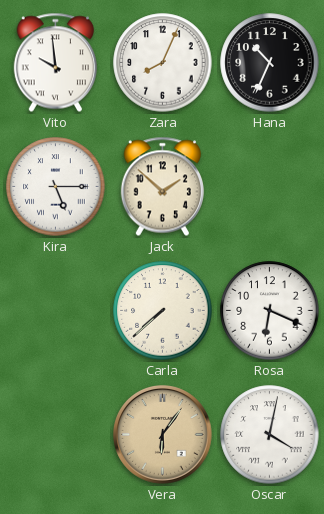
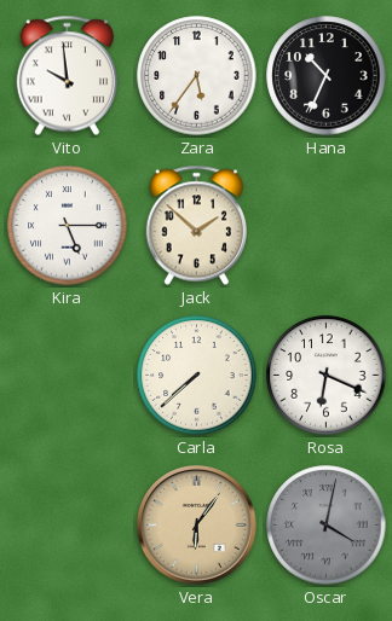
Zara: 8:04 -> 5:36 (197, 76)
Oscar dial: white -> grey (327, 526)
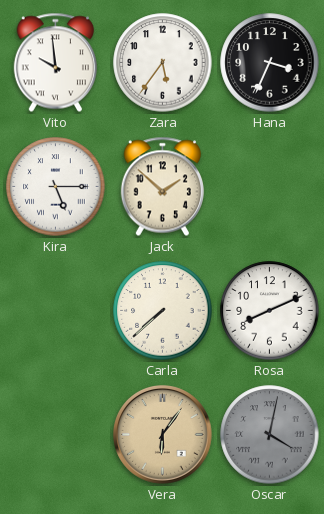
Hana: 10:34 -> 3:34 (270, 63)
Rosa: 6:19 -> 8:11 (270, 311)
